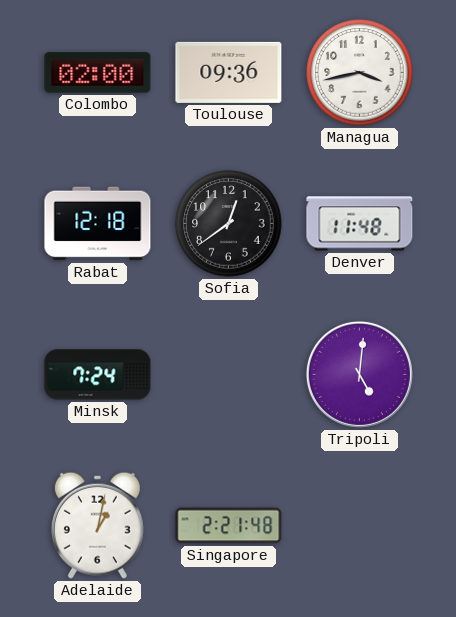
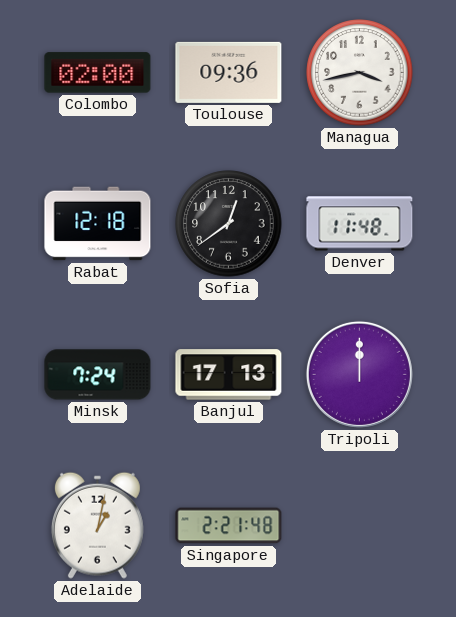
Banjul: none -> 17:13 (229, 375)
Tripoli: 5:01 -> 12:00 (359, 374)
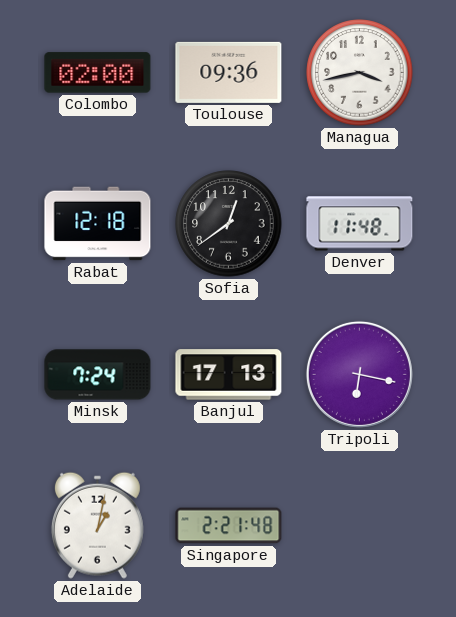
Tripoli: 12:00 -> 6:17 (359, 374)
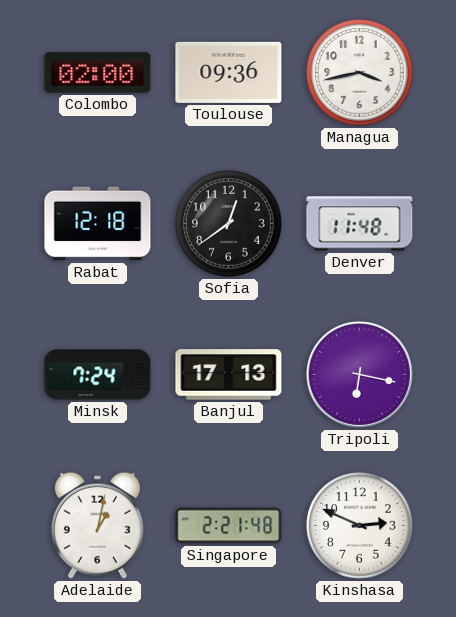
Kinshasa: none -> 2:49 (360, 526)
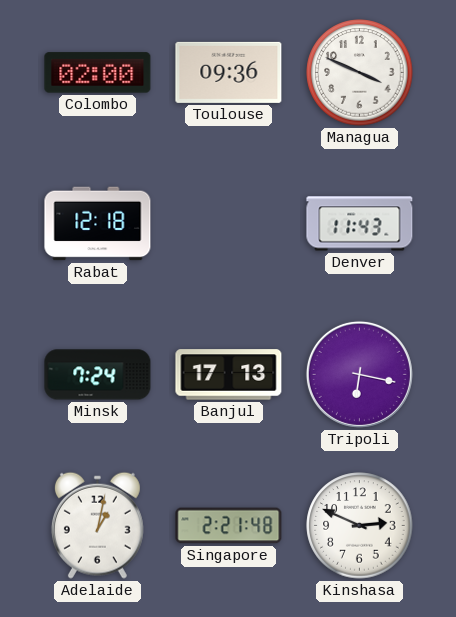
Managua: 3:43 -> 3:49 (360, 73)
Sofia: 12:39 -> none (229, 224)
Denver: 11:48 -> 11:43 (360, 224)
